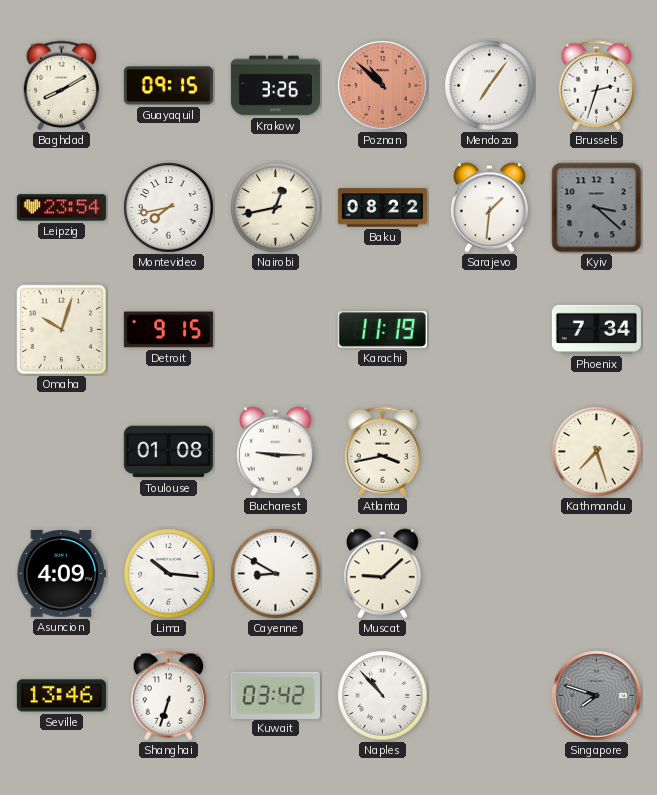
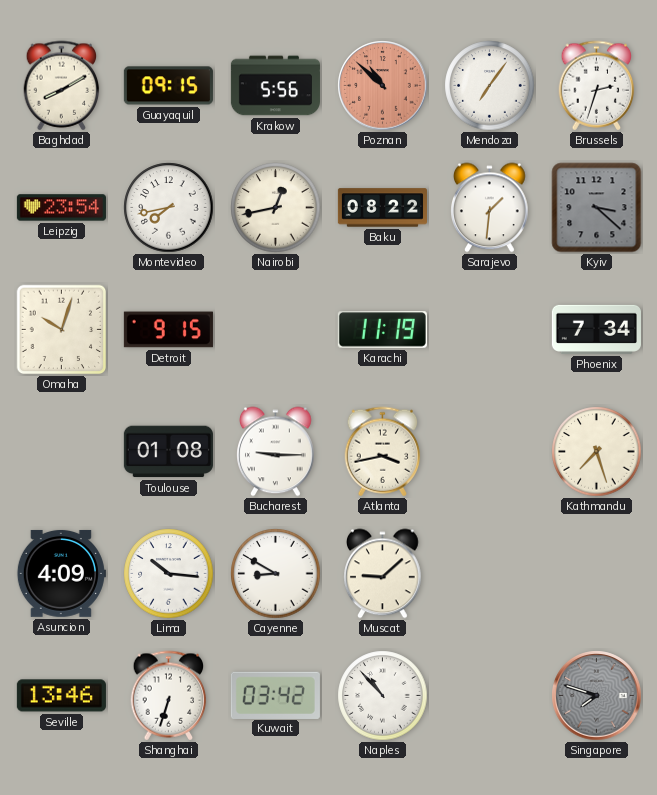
Krakow: 3:26 -> 5:56 (275, 86)
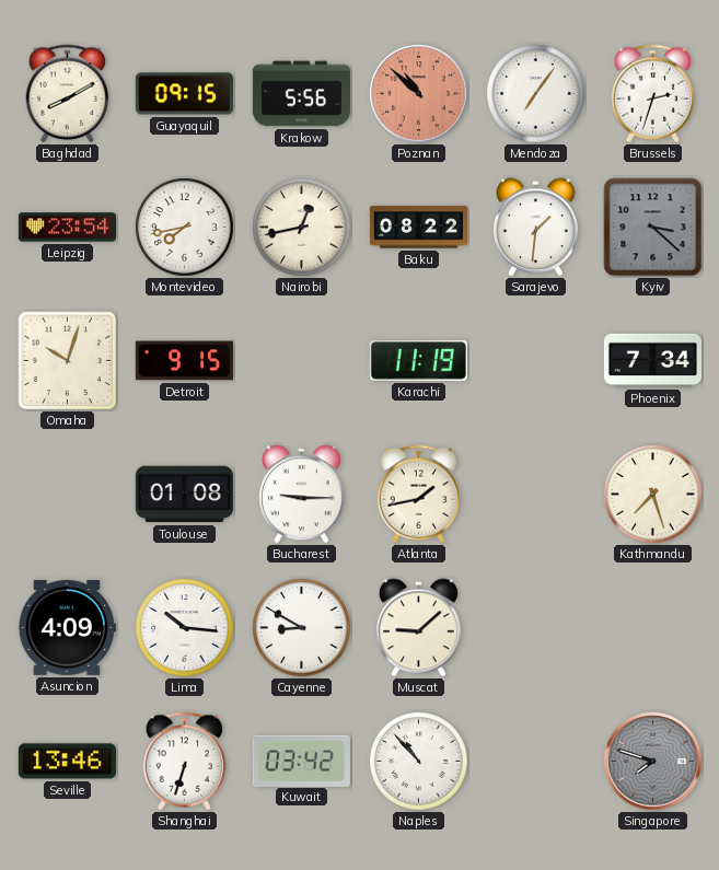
Atlanta: 3:43 -> 1:43 (419, 495)
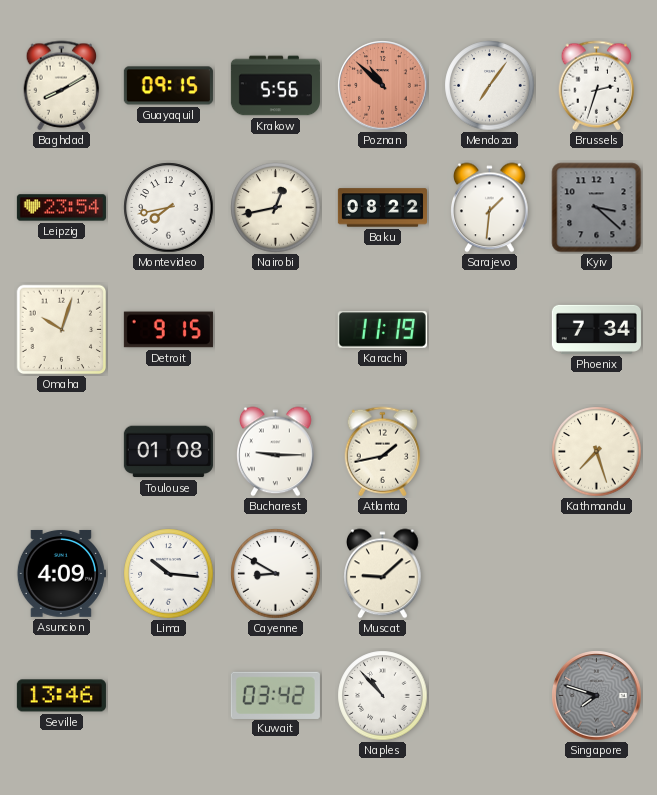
Shanghai: 6:33 -> none (185, 762)
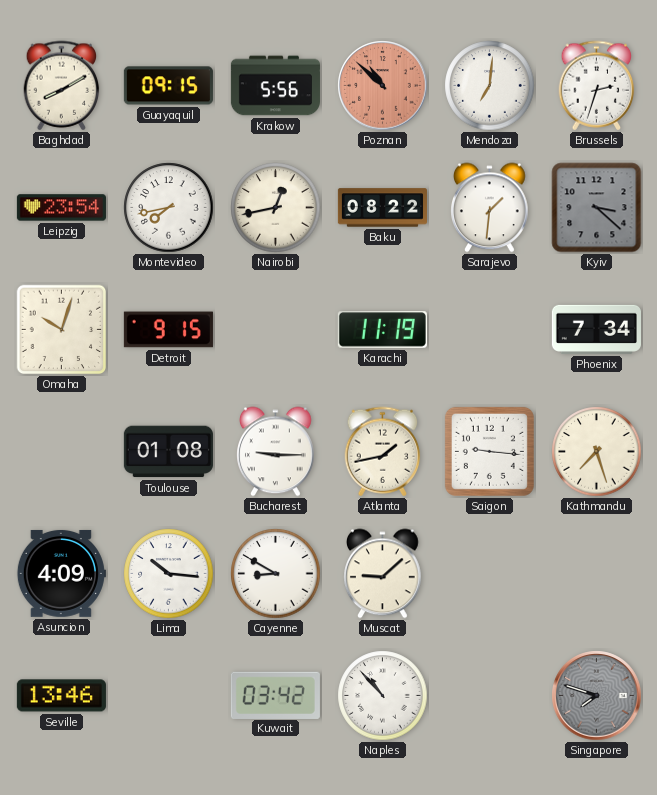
Mendoza: 7:06 -> 7:01 (490, 86)
Saigon: none -> 9:16 (489, 451)
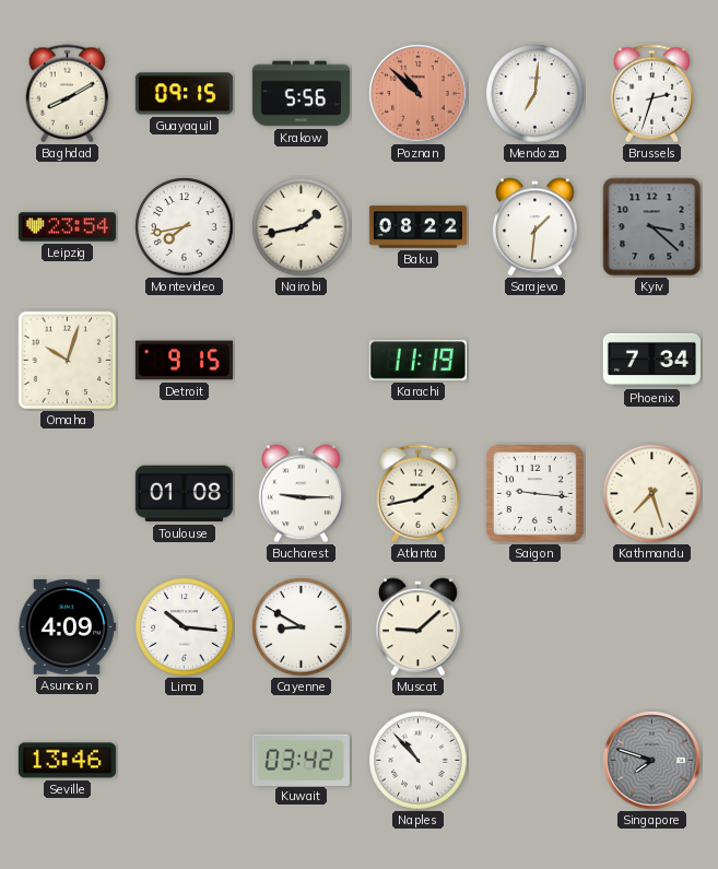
Nairobi: 12:43 -> 1:43 (302, 227)
